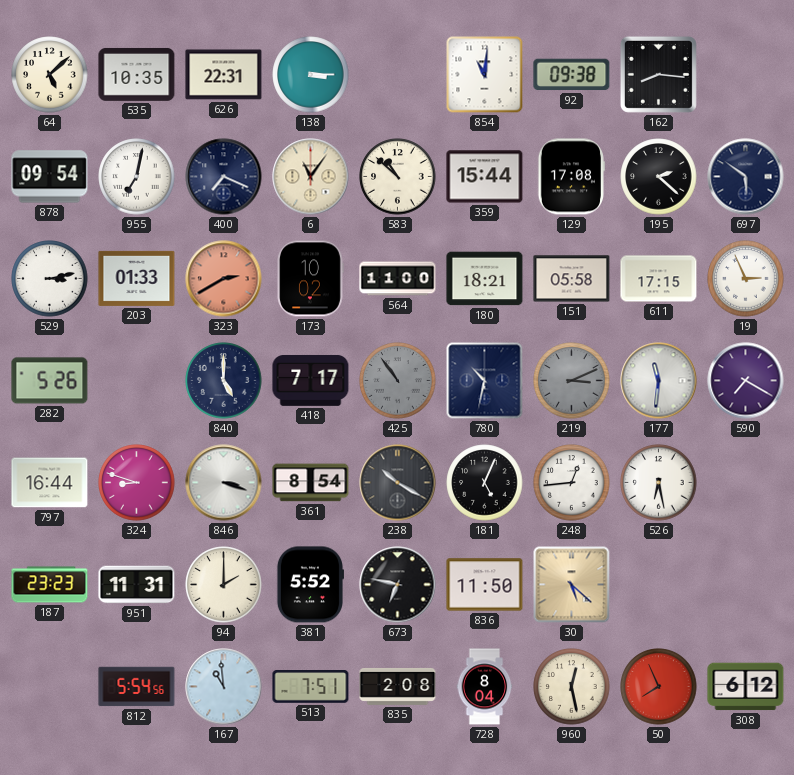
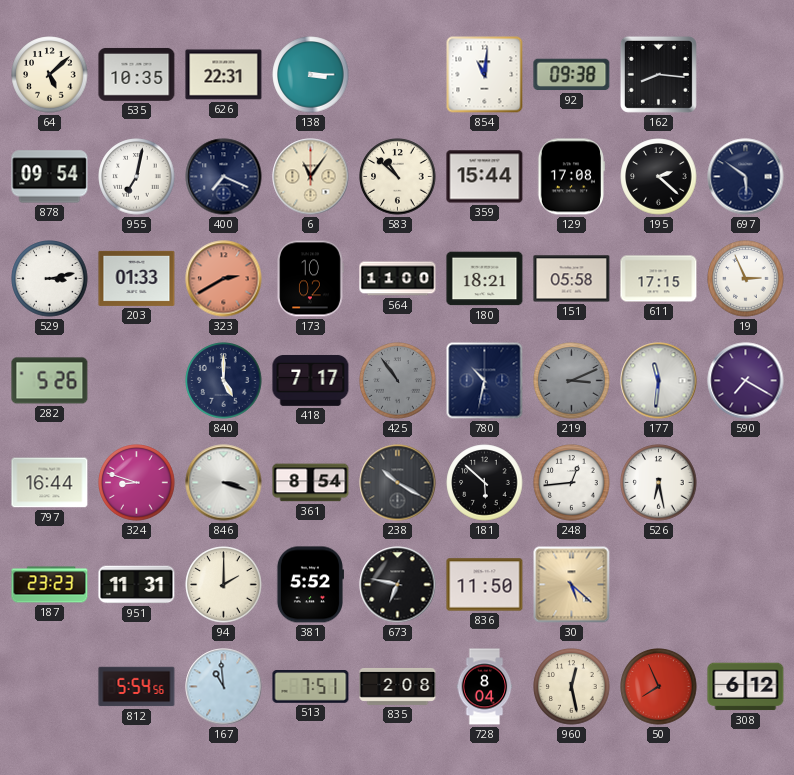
181: 5:04 -> 5:52 (485, 483)
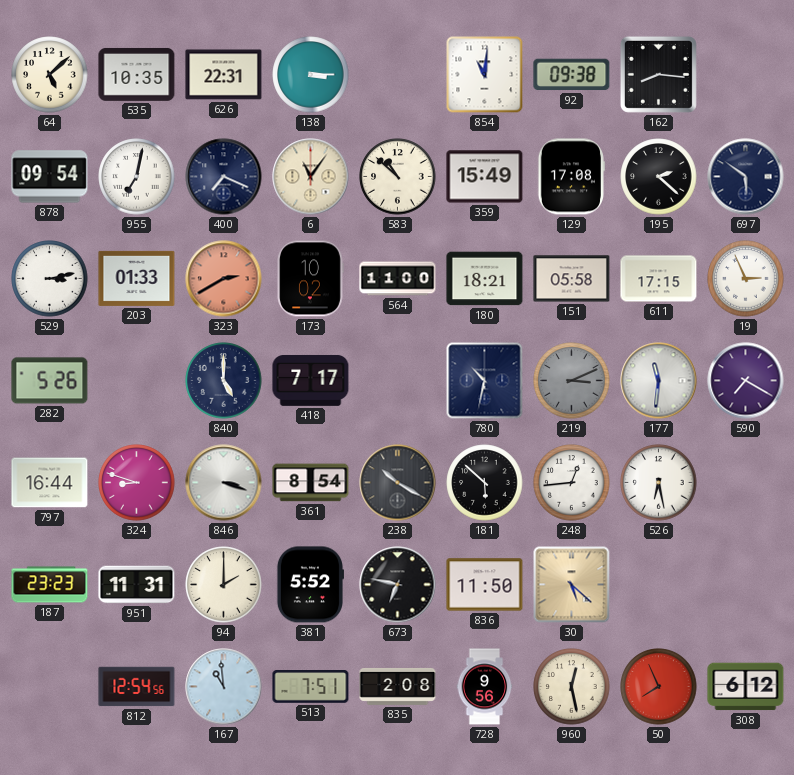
359: 15:44 -> 15:49 (485, 177)
425: 10:54 -> none (398, 381)
812: 5:54 -> 12:54 (137, 687)
728: 8:04 -> 9:56 (485, 687)
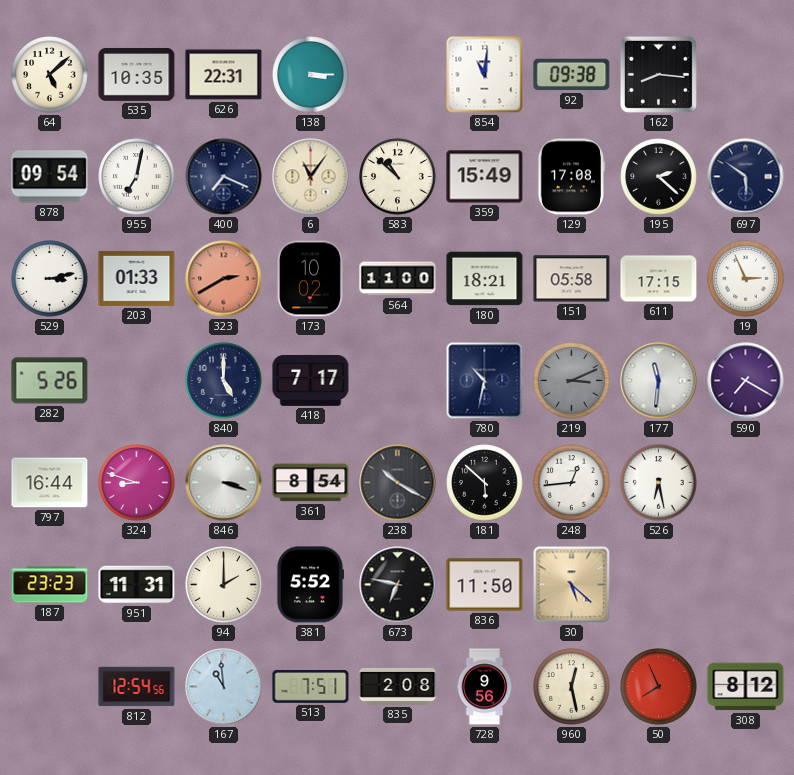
308: 6:12 -> 8:12 (746, 687)
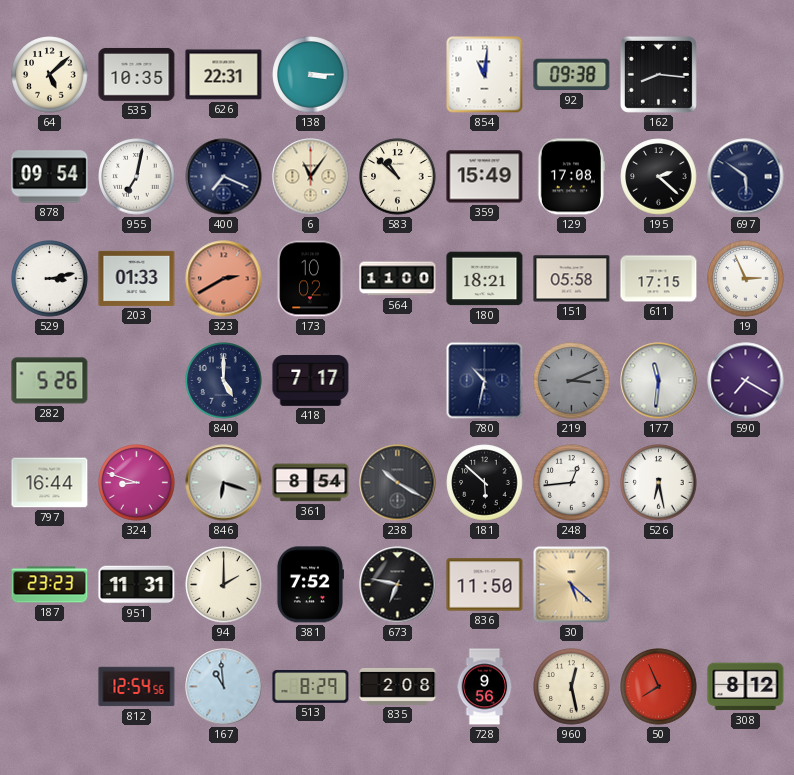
846: 3:18 -> 6:18 (224, 483)
381: 5:52 -> 7:52 (309, 585)
513: 7:51 -> 8:29 (311, 687)
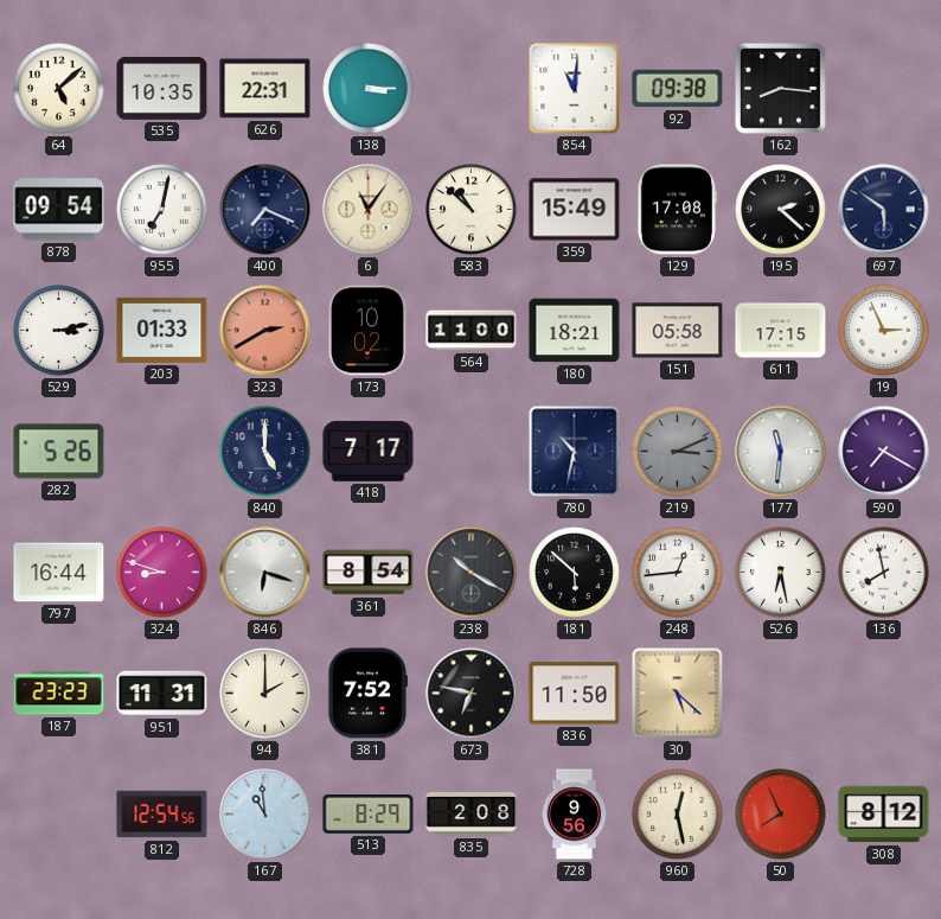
136: none -> 7:58 (884, 573)
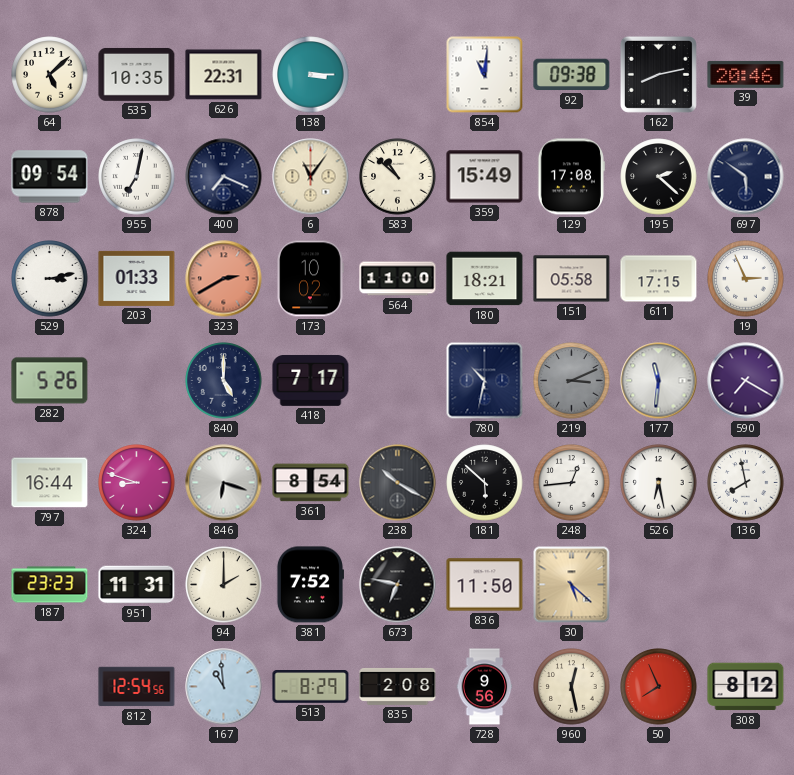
162: 8:16 -> 8:13 (658, 74)
39: none -> 20:46 (746, 74)
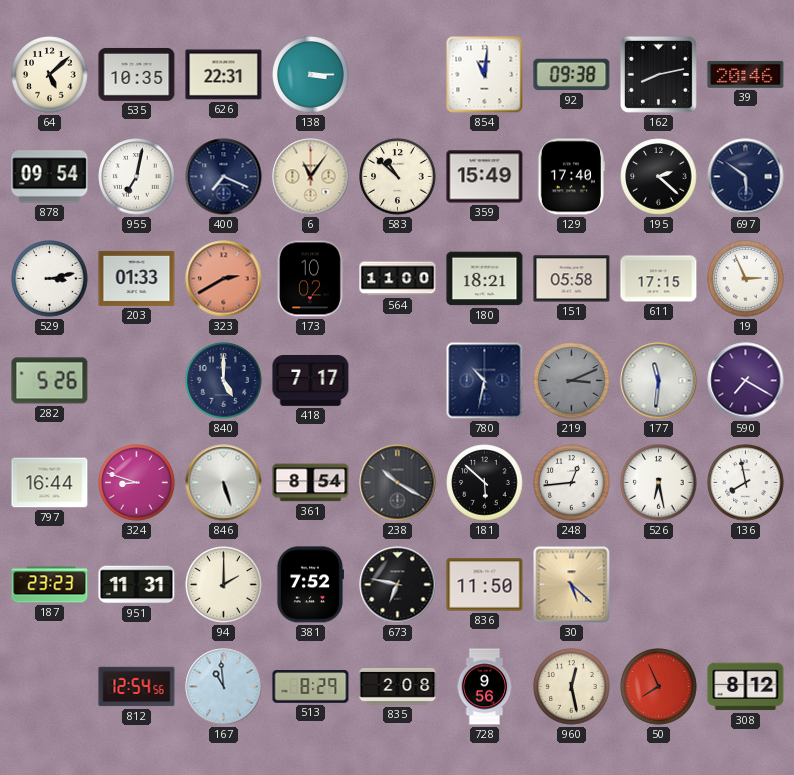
129: 17:08 -> 17:40 (571, 177)
846: 6:18 -> 5:27 (224, 483)
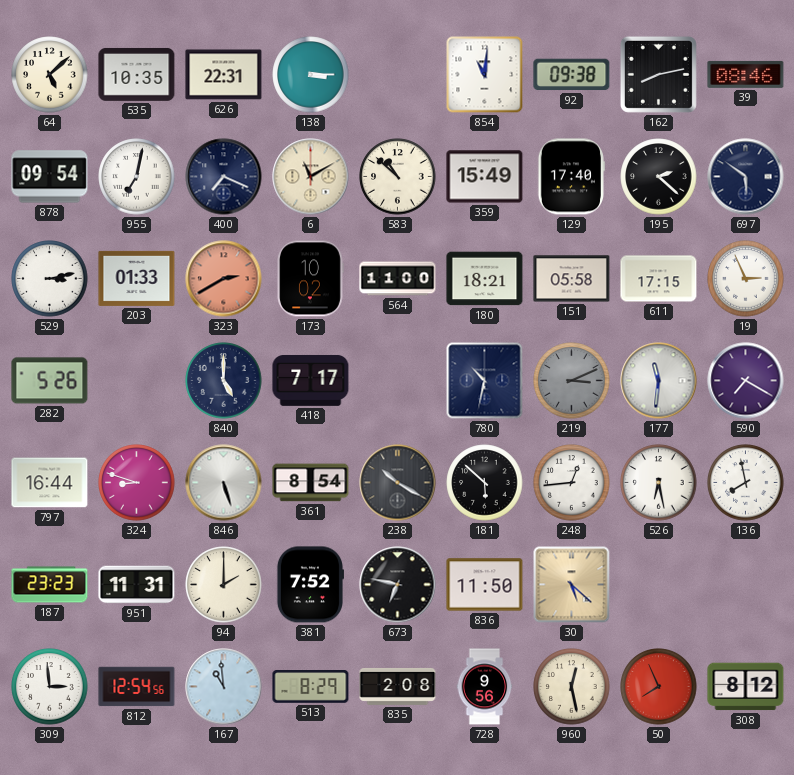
39: 20:46 -> 08:46 (746, 74)
6: 11:06 -> 11:10 (311, 177)
309: none -> 2:59 (50, 687)
